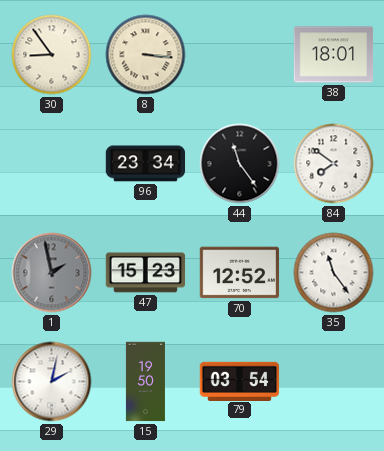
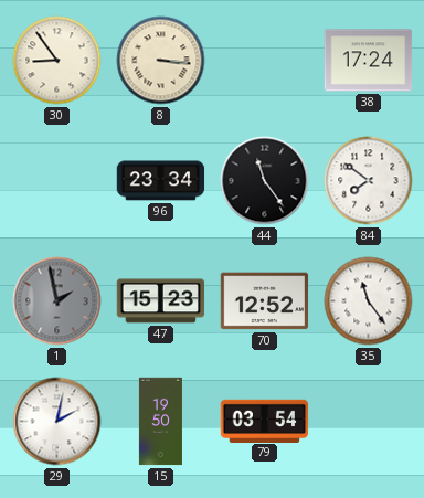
38: 18:01 -> 17:24 (369, 61)
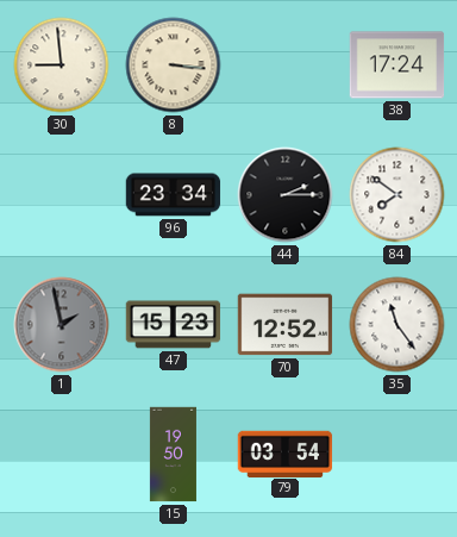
30: 8:54 -> 8:59 (62, 65)
44: 11:24 -> 2:15 (286, 195)
29: 2:02 -> none (57, 422)
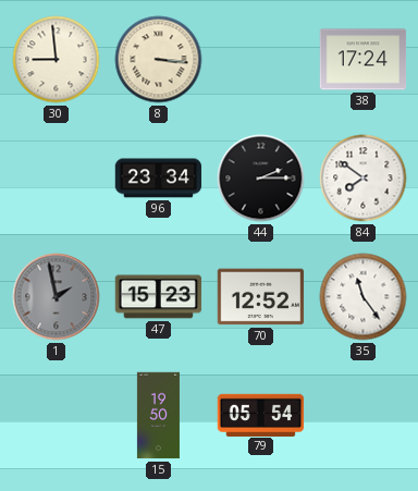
79: 03:54 -> 05:54 (261, 415)
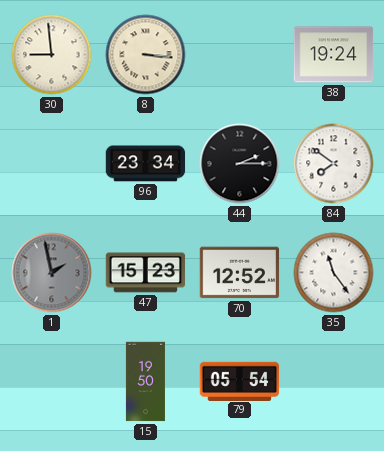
38: 17:24 -> 19:24 (334, 55)
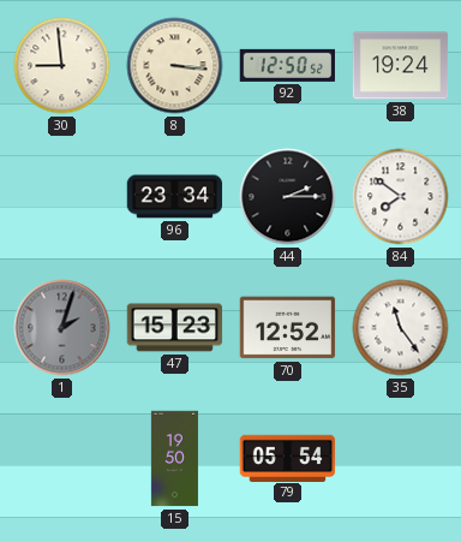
92: none -> 12:50 (287, 65)
1: 1:58 -> 2:03 (62, 328)
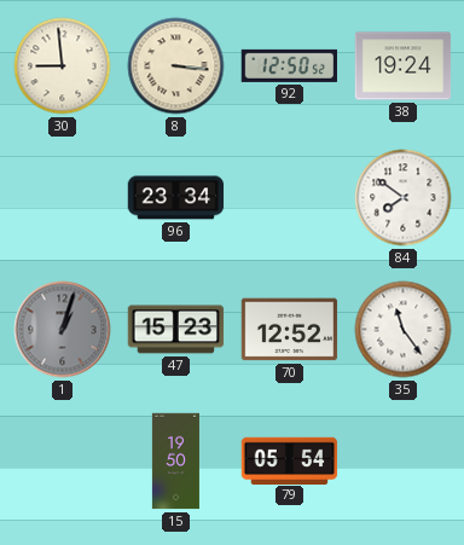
44: 2:15 -> none (288, 197)
1: 2:03 -> 1:03 (63, 330)
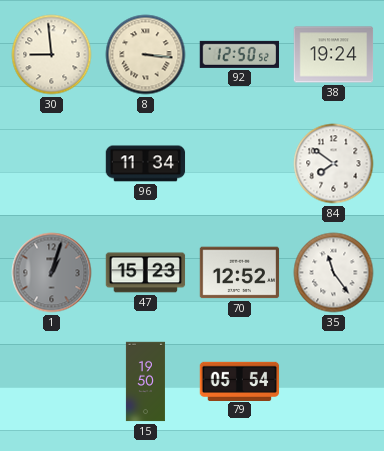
96: 23:34 -> 11:34 (146, 164)
